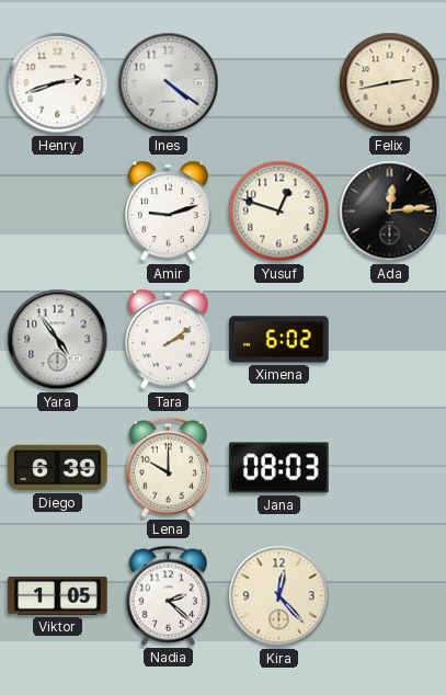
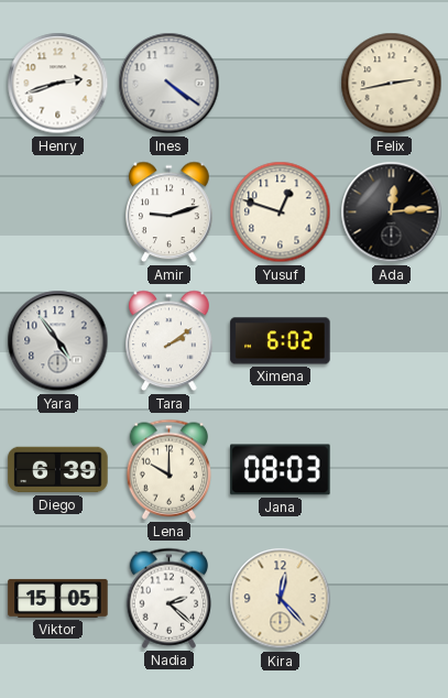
Viktor: 1:05 -> 15:05 (58, 598)
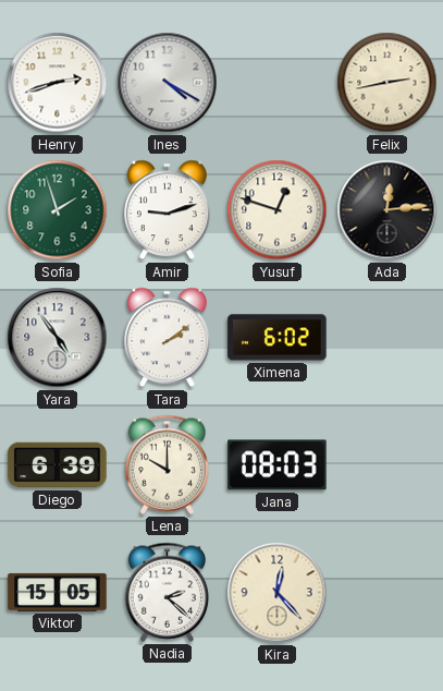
Ines: 4:21 -> 4:20 (168, 83)
Sofia: none -> 1:57 (58, 210)
